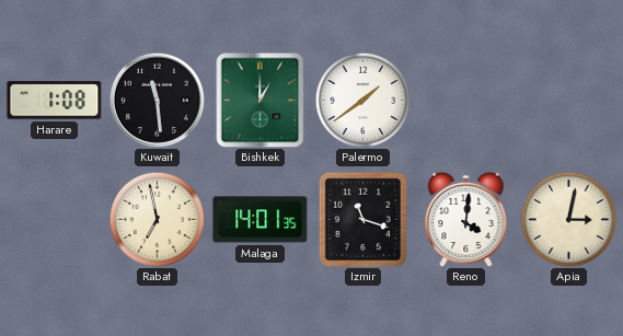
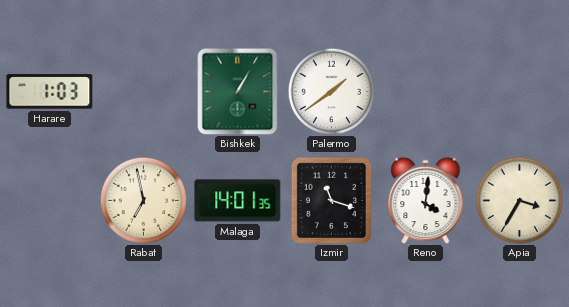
Harare: 1:08 -> 1:03 (50, 92)
Kuwait: 11:29 -> none (157, 100)
Bishkek: 1:00 -> 1:05 (238, 91)
Apia: 3:02 -> 3:35 (519, 200)
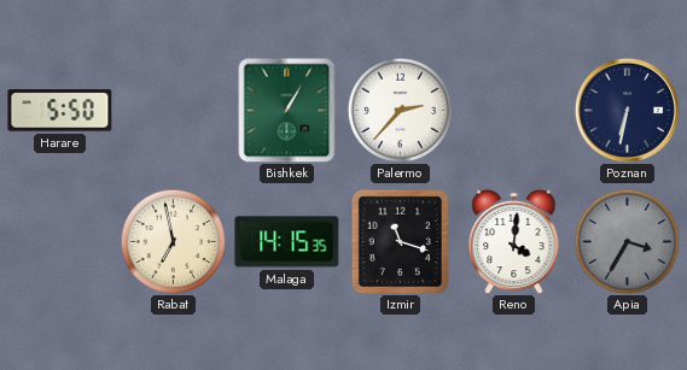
Harare: 1:03 -> 5:50 (60, 111)
Palermo: 1:39 -> 2:37 (400, 110)
Poznan: none -> 6:32 (627, 110)
Malaga: 14:01 -> 14:15 (287, 242)
Apia dial: cream -> grey (627, 241)
